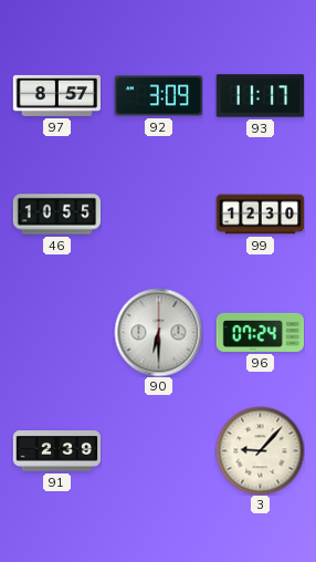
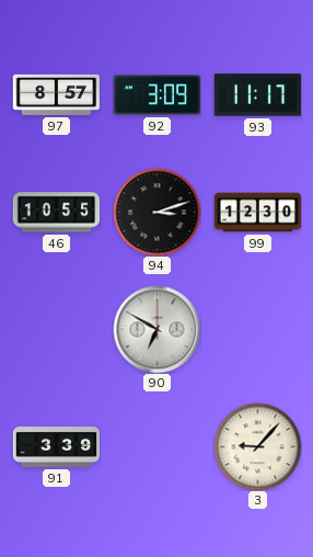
94: none -> 3:12 (156, 212)
90: 6:30 -> 6:50 (156, 329)
96: 07:24 -> none (260, 332)
91: 2:39 -> 3:39 (56, 447)
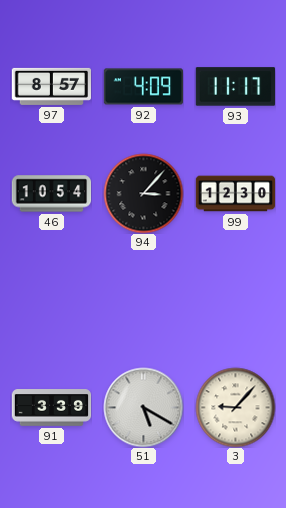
92: 3:09 -> 4:09 (143, 87)
46: 10:55 -> 10:54 (51, 194)
94: 3:12 -> 3:07 (143, 193)
90: 6:50 -> none (156, 329)
51: none -> 5:20 (143, 407)
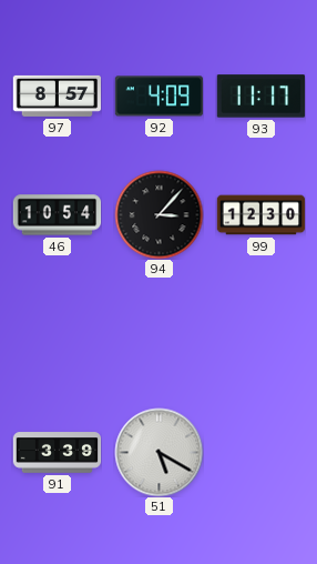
3: 9:07 -> none (235, 407)
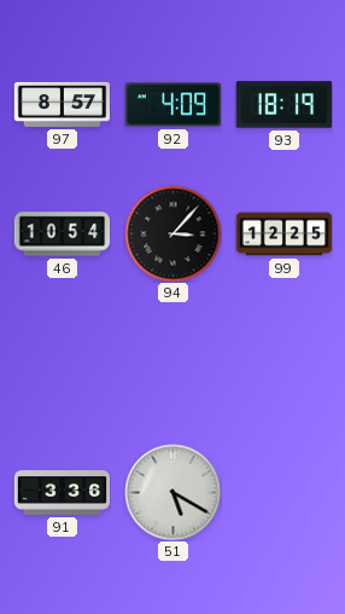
93: 11:17 -> 18:19 (283, 105)
99: 12:30 -> 12:25 (283, 234)
91: 3:39 -> 3:36 (62, 493)
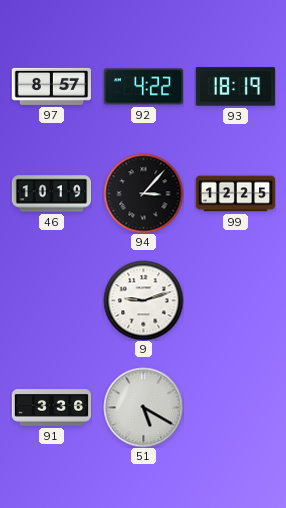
92: 4:09 -> 4:22 (143, 87)
46: 10:54 -> 10:19 (51, 194)
9: none -> 9:12 (143, 300)
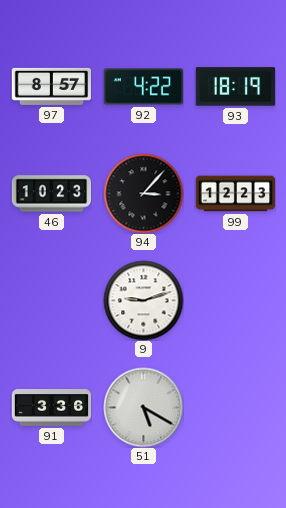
46: 10:19 -> 10:23 (51, 194)
99: 12:25 -> 12:23 (235, 194)
